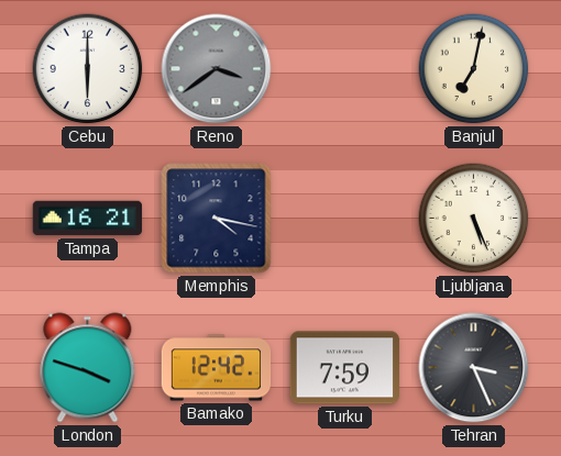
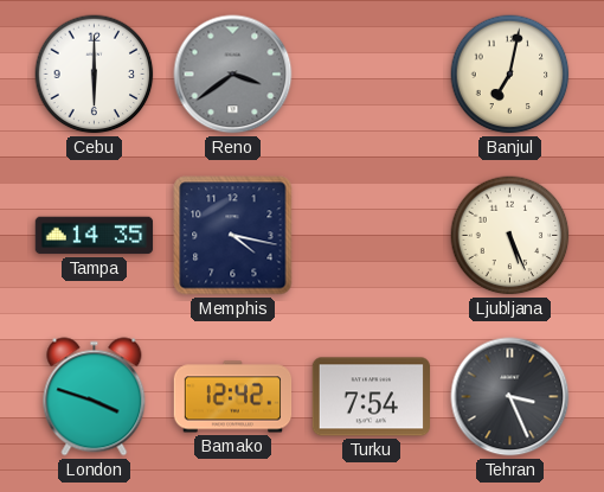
Tampa: 16:21 -> 14:35 (95, 236)
Turku: 7:59 -> 7:54 (372, 397)
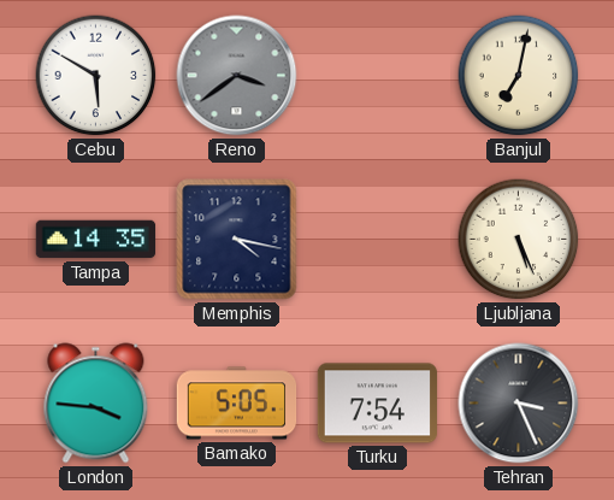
Cebu: 6:00 -> 5:50 (96, 76)
London: 3:48 -> 3:46 (96, 404)
Bamako: 12:42 -> 5:05 (237, 404)
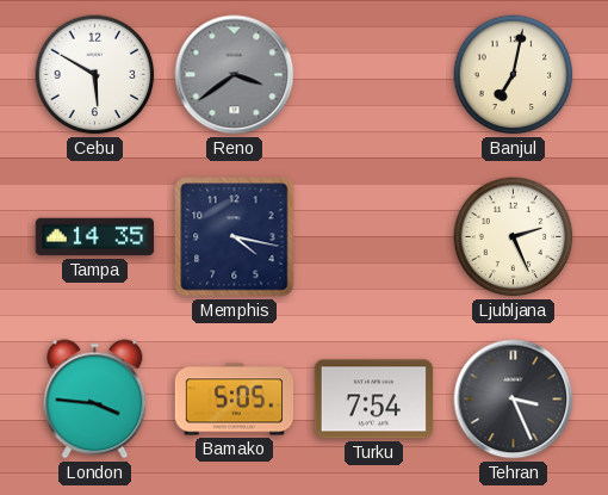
Ljubljana: 5:26 -> 2:26 (514, 237)
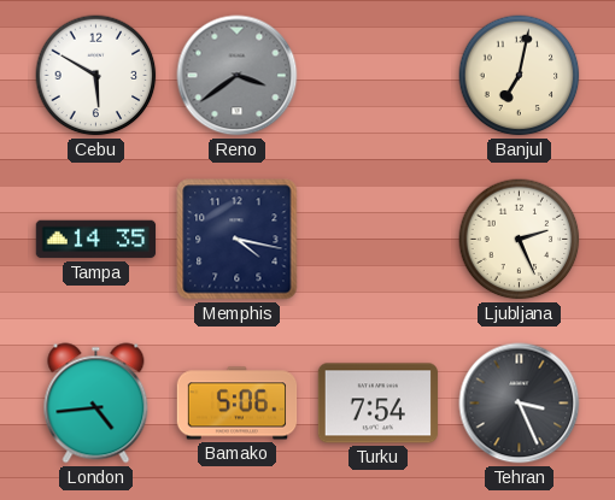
London: 3:46 -> 4:44 (96, 404)
Bamako: 5:05 -> 5:06 (238, 404)
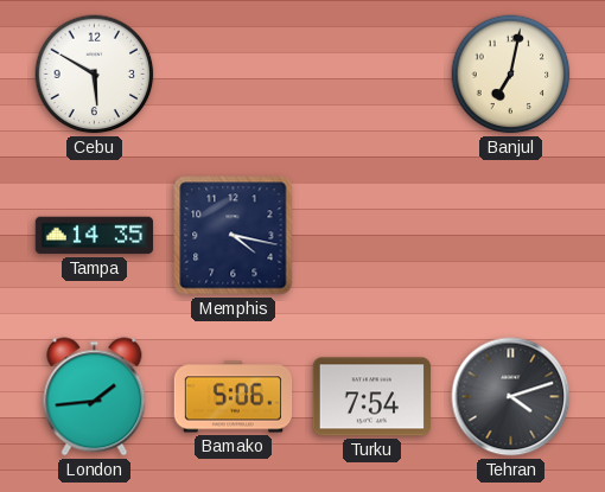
Reno: 3:39 -> none (238, 76)
Ljubljana: 2:26 -> none (520, 240)
London: 4:44 -> 1:44 (95, 397)
Tehran: 3:26 -> 4:12 (511, 397)
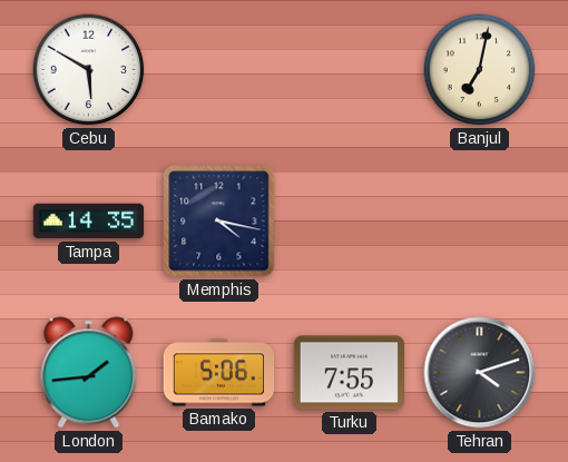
Turku: 7:54 -> 7:55 (350, 373)
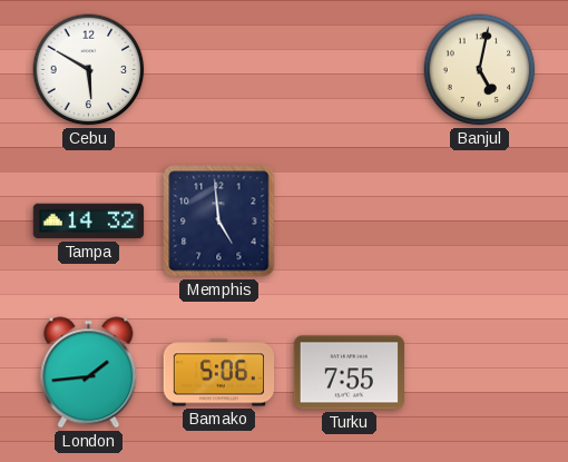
Banjul: 7:02 -> 5:02 (480, 70)
Tampa: 14:35 -> 14:32 (89, 222)
Memphis: 4:17 -> 4:59 (219, 222)
Tehran: 4:12 -> none (480, 373)
